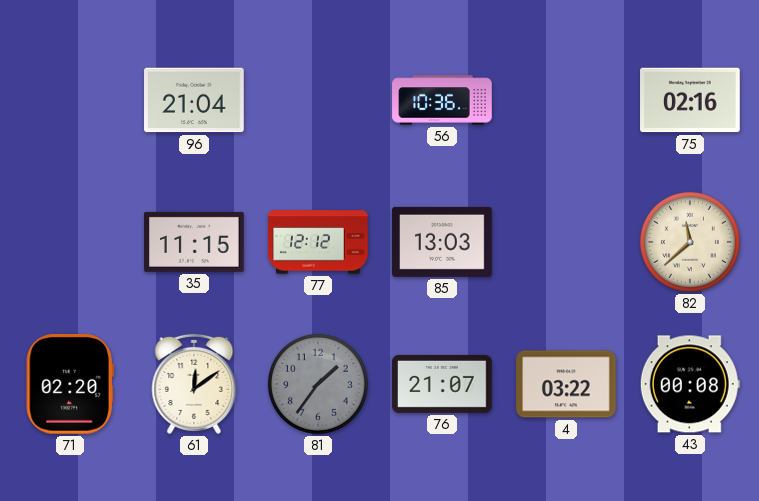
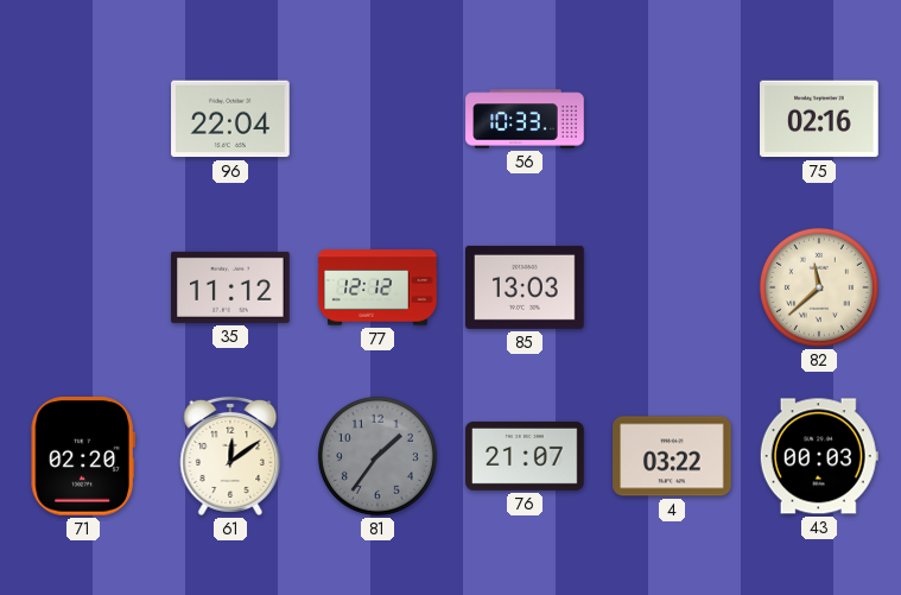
96: 21:04 -> 22:04 (230, 119)
56: 10:36 -> 10:33 (525, 119)
35: 11:15 -> 11:12 (230, 287)
43: 00:08 -> 00:03 (819, 456)
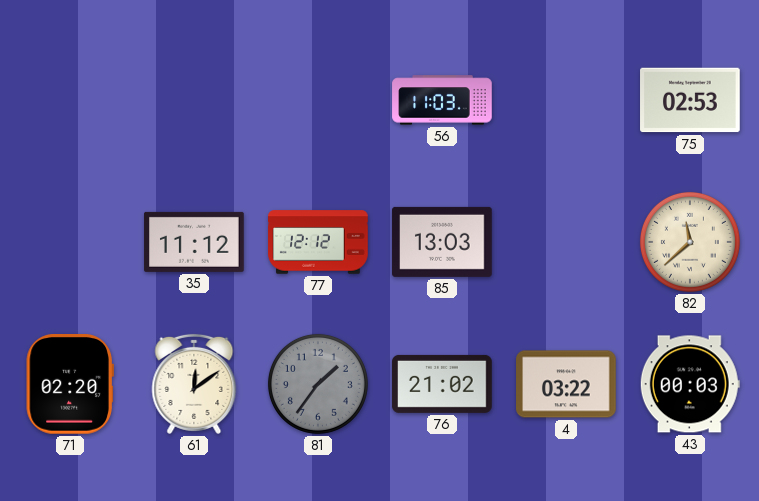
96: 22:04 -> none (230, 119)
56: 10:33 -> 11:03 (442, 100)
75: 02:16 -> 02:53 (690, 100)
76: 21:07 -> 21:02 (442, 384)
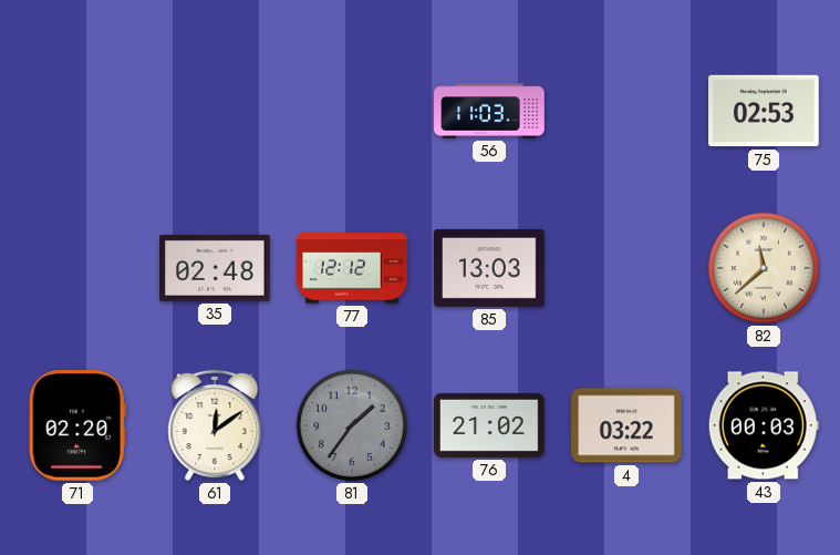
35: 11:12 -> 02:48 (215, 268)
